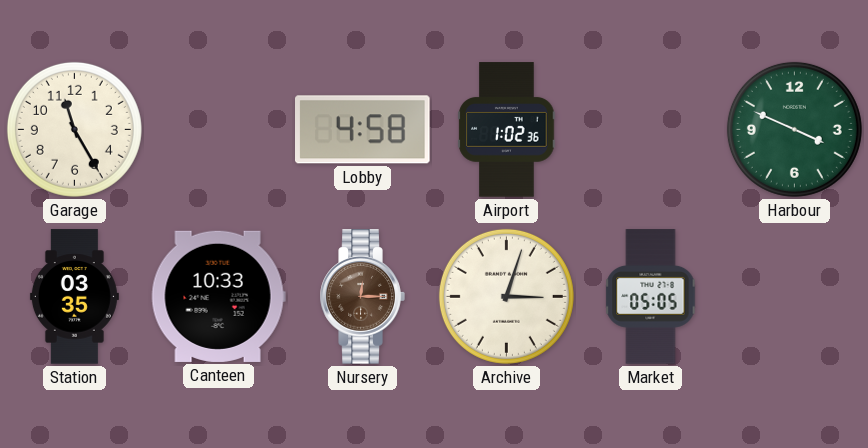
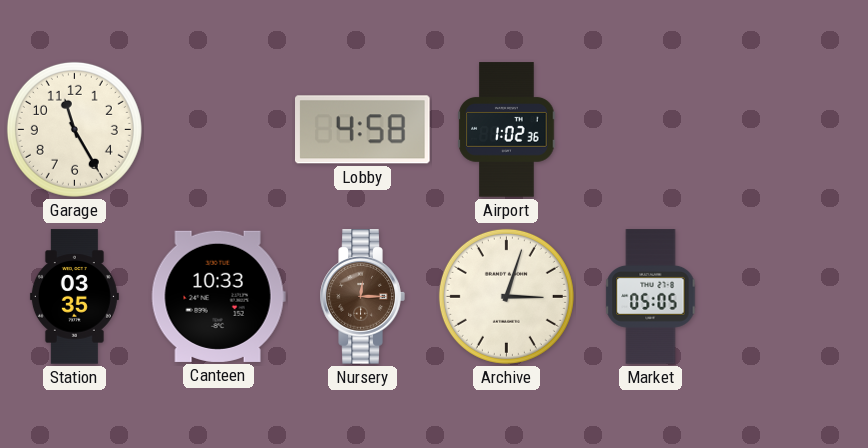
Harbour: 3:49 -> none (794, 129)
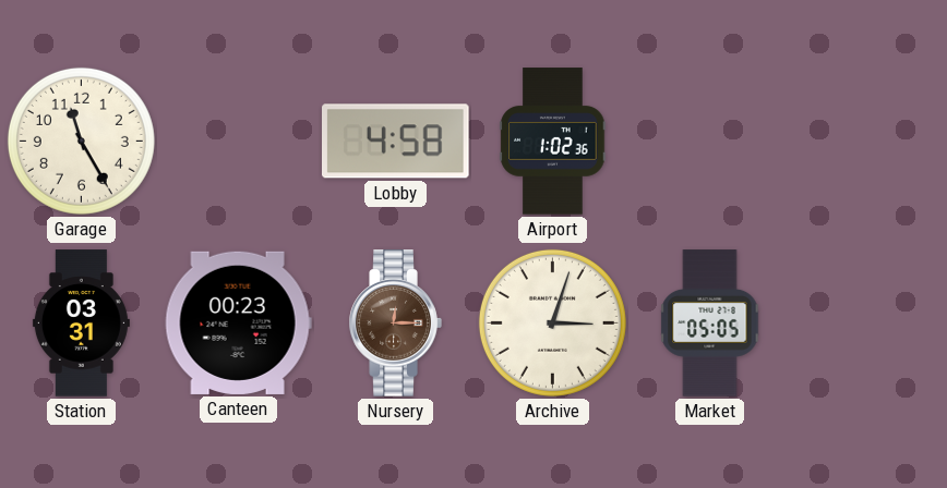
Station: 03:35 -> 03:31 (81, 324)
Canteen: 10:33 -> 00:23 (238, 322)
